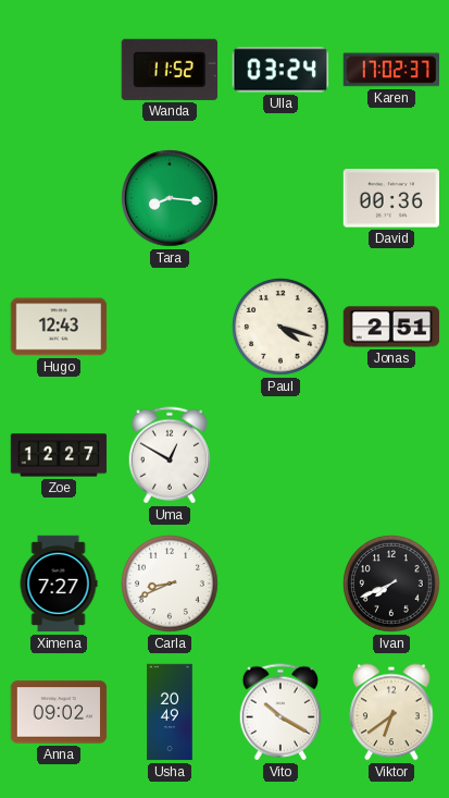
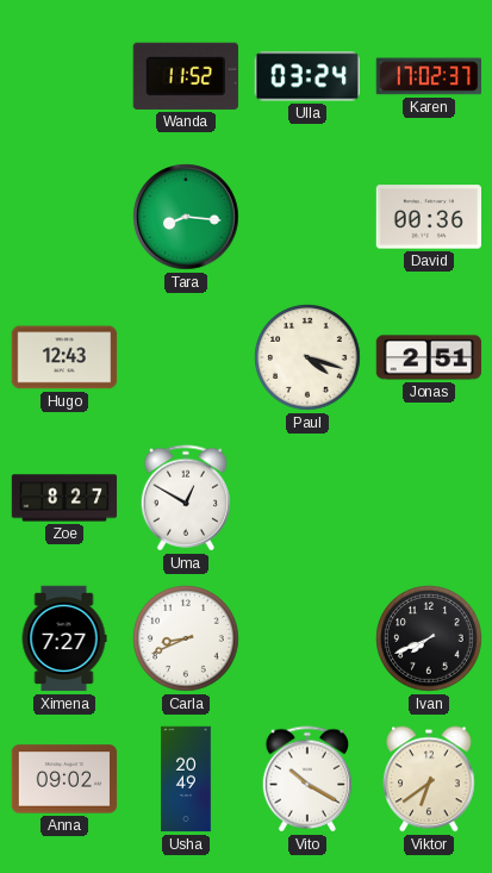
Zoe: 12:27 -> 8:27 (64, 498)
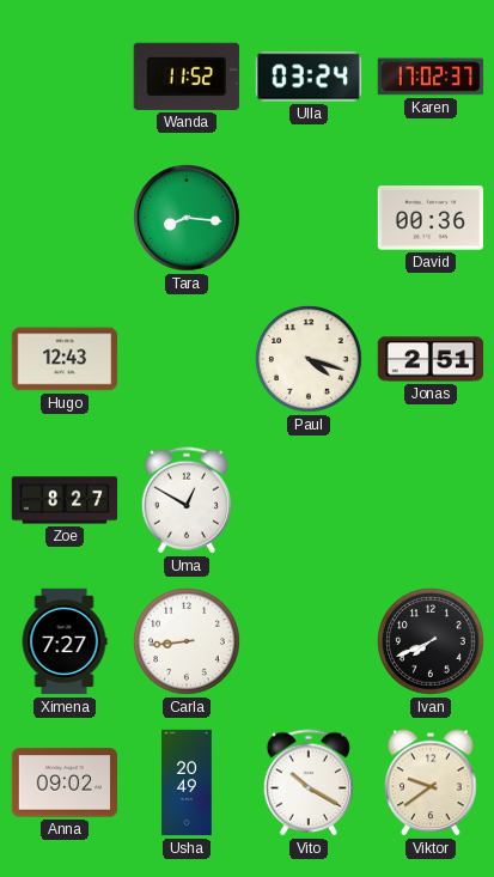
Carla: 8:41 -> 8:44 (187, 641)
Viktor: 6:39 -> 9:39 (431, 782)
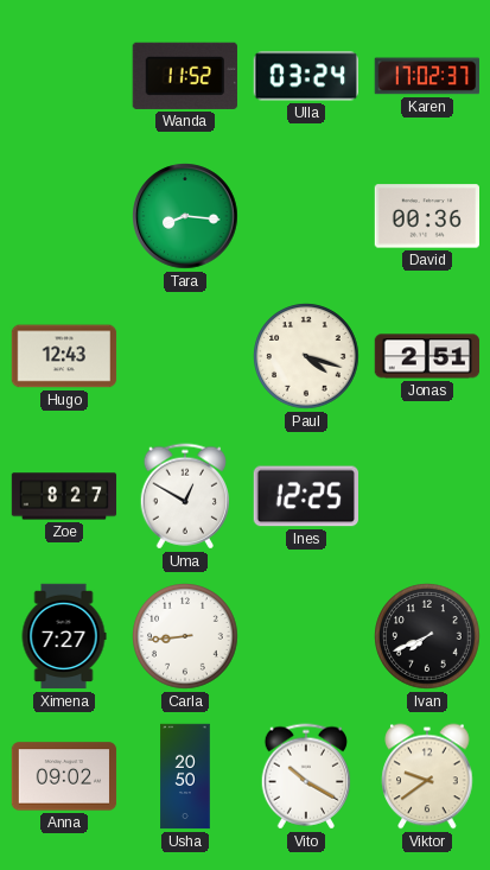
Ines: none -> 12:25 (305, 496)
Usha: 20:49 -> 20:50 (185, 776)
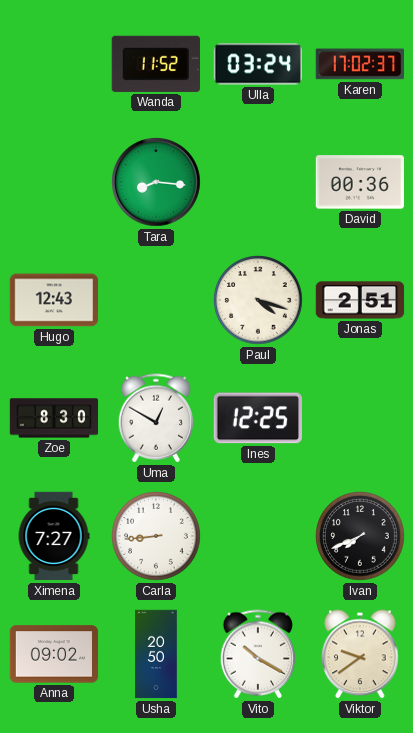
Zoe: 8:27 -> 8:30 (54, 418)
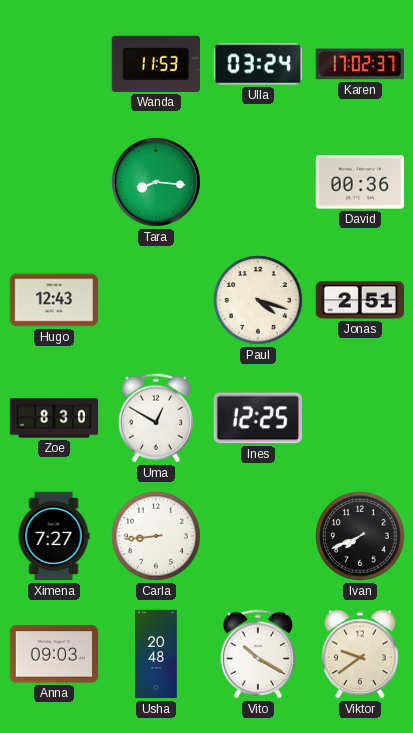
Wanda: 11:52 -> 11:53 (156, 64)
Anna: 09:02 -> 09:03 (54, 654)
Usha: 20:50 -> 20:48 (156, 654)
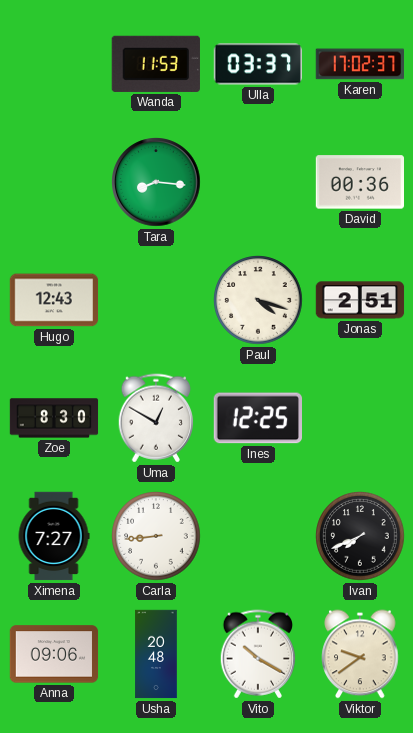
Ulla: 03:24 -> 03:37 (257, 64)
Anna: 09:03 -> 09:06 (54, 654)
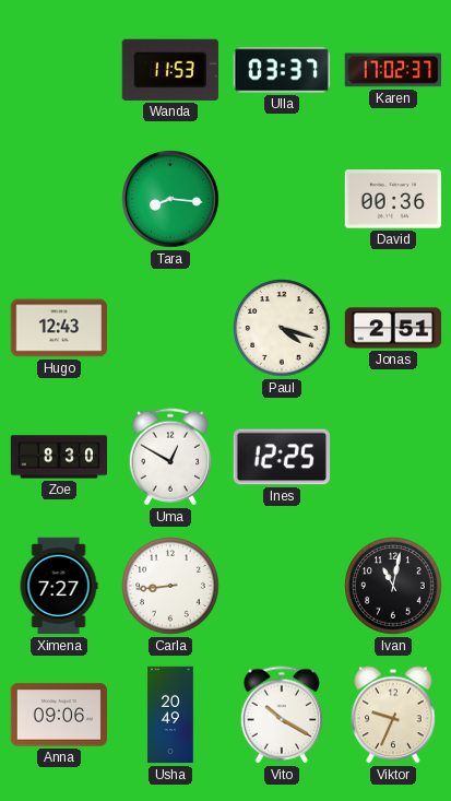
Ivan: 7:41 -> 11:02 (393, 586)
Usha: 20:48 -> 20:49 (170, 715)
Viktor: 9:39 -> 9:34 (393, 715)
